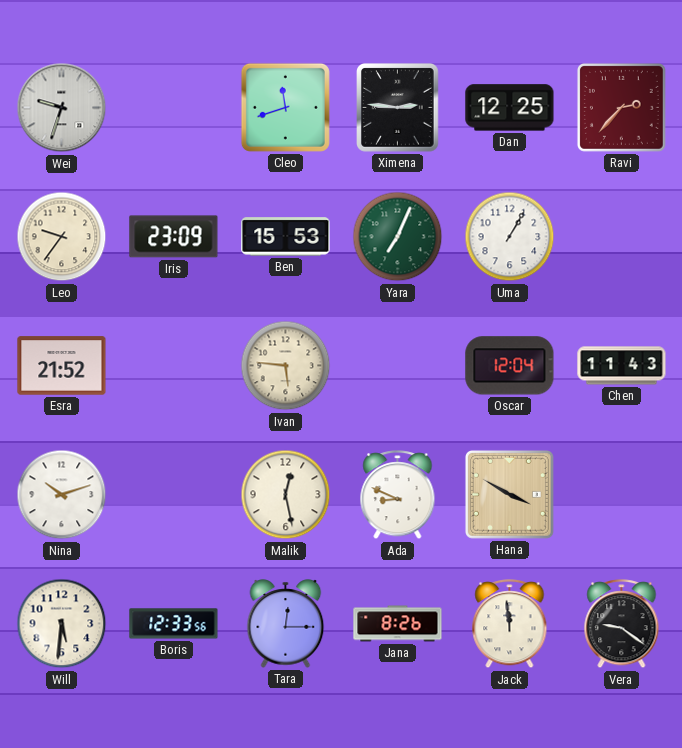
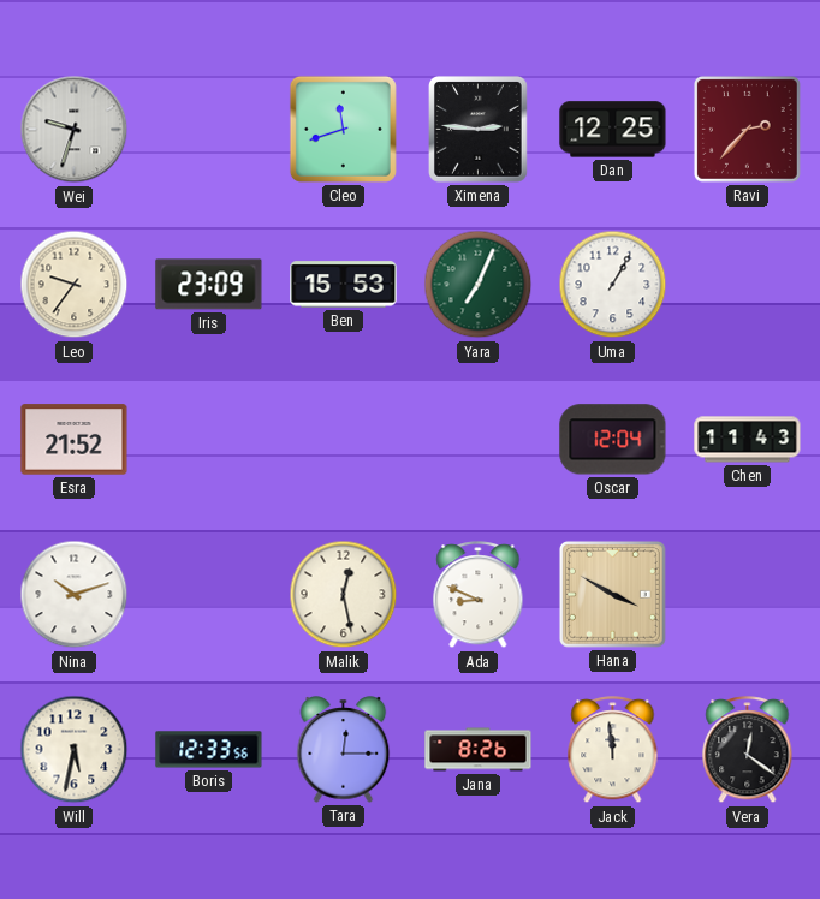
Ivan: 5:46 -> none (286, 366)
Will: 5:31 -> 5:32 (75, 750)
Vera: 9:21 -> 12:21 (748, 750)
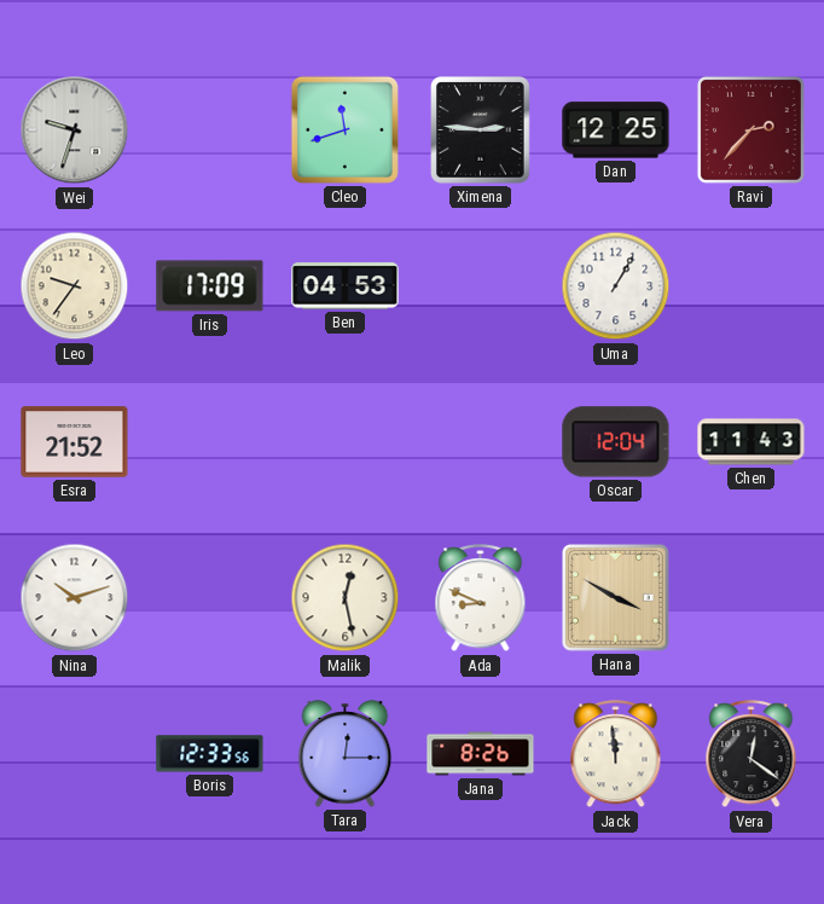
Iris: 23:09 -> 17:09 (210, 286)
Ben: 15:53 -> 04:53 (346, 286)
Yara: 7:04 -> none (479, 285)
Will: 5:32 -> none (75, 750)
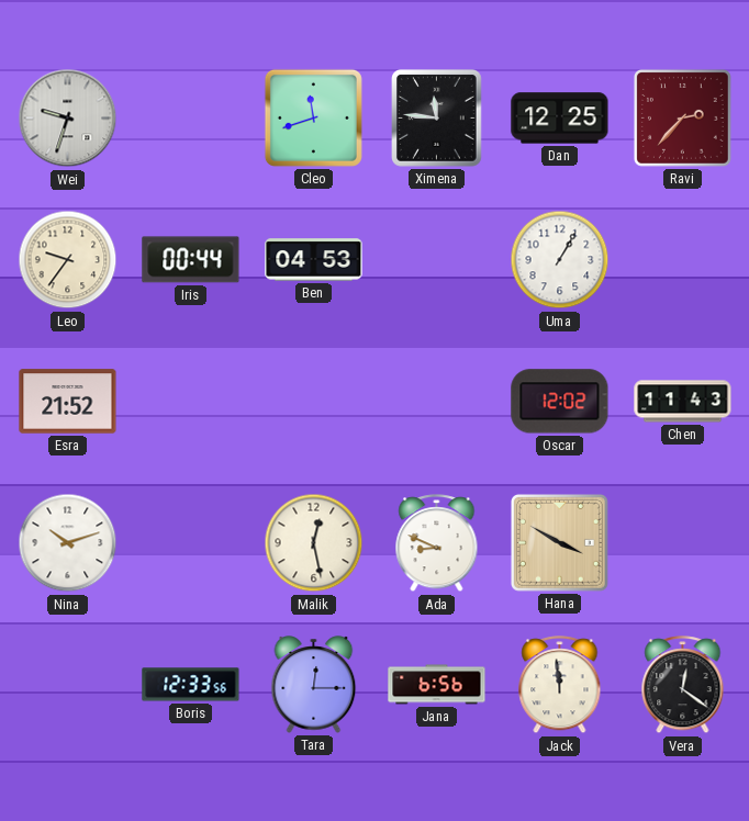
Ximena: 2:46 -> 11:46 (437, 119)
Iris: 17:09 -> 00:44 (191, 260)
Oscar: 12:04 -> 12:02 (560, 402)
Jana: 8:26 -> 6:56 (437, 685)
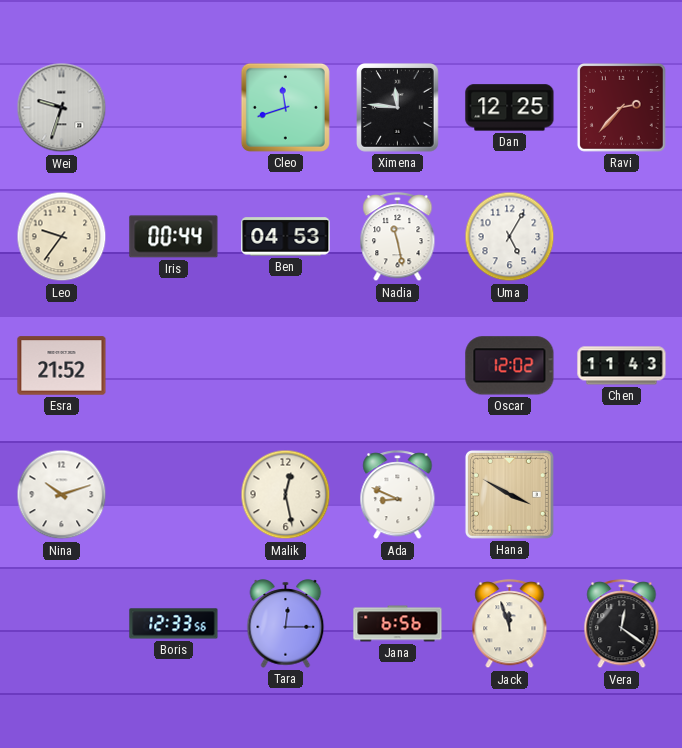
Nadia: none -> 11:28 (398, 237)
Uma: 1:05 -> 5:05 (510, 237)
Jack: 11:59 -> 11:57 (510, 624)
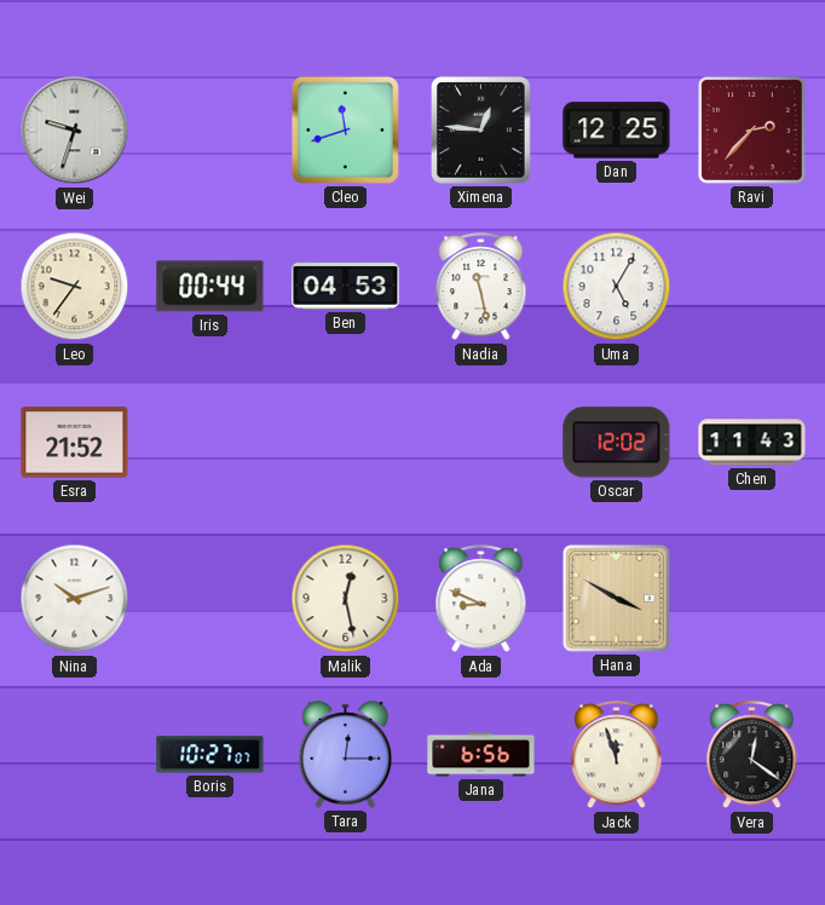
Ximena: 11:46 -> 12:46 (481, 131)
Boris: 12:33 -> 10:27 (210, 755)
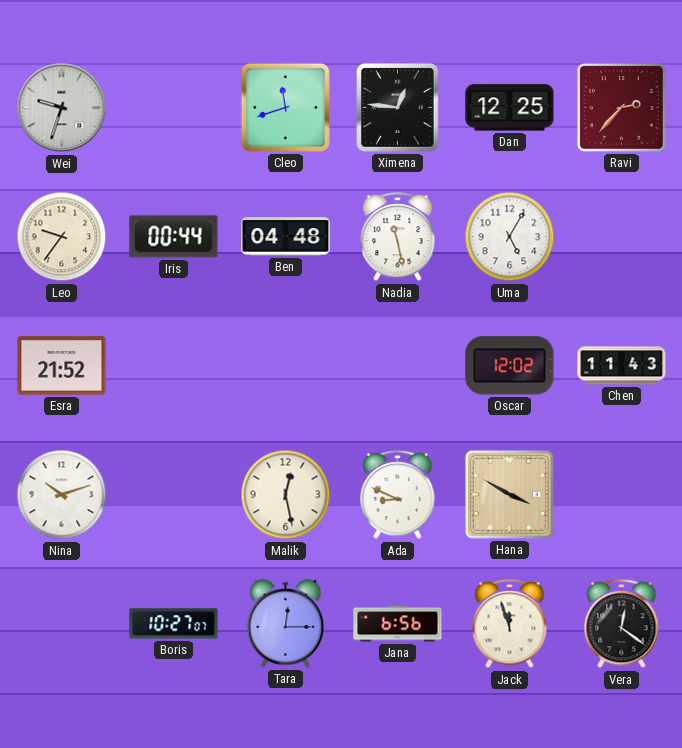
Ben: 04:53 -> 04:48 (286, 237)
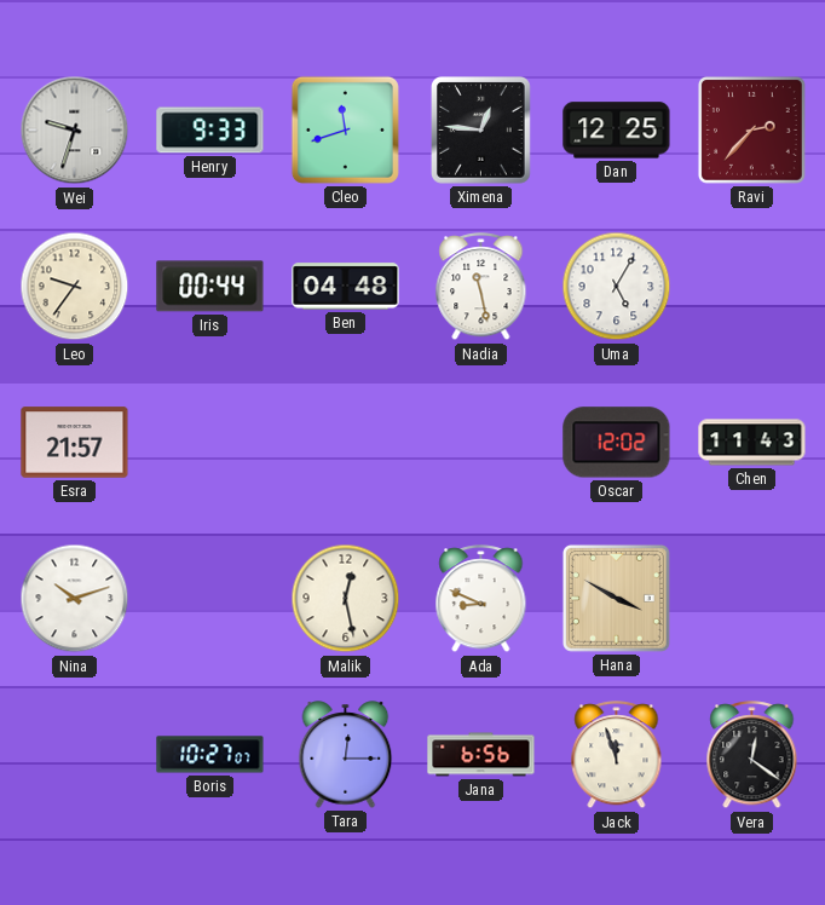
Henry: none -> 9:33 (210, 131)
Esra: 21:52 -> 21:57 (75, 443)
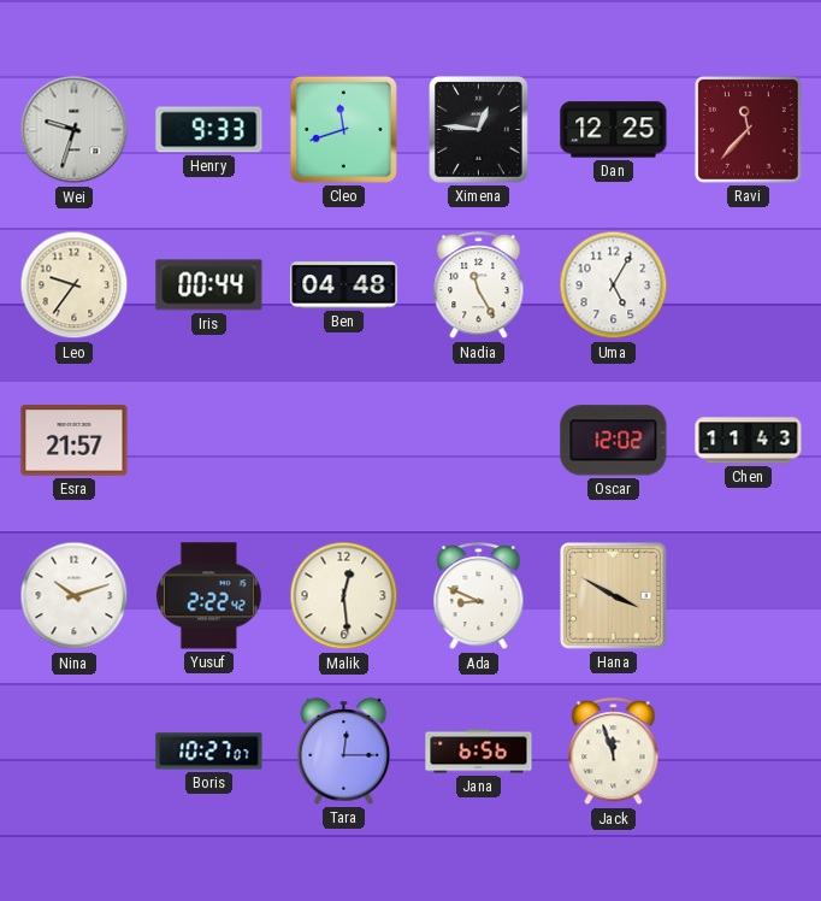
Ravi: 2:37 -> 11:37 (748, 129)
Nadia: 11:28 -> 11:25 (479, 285)
Yusuf: none -> 2:22 (208, 596)
Malik: 12:28 -> 12:29 (344, 596)
Vera: 12:21 -> none (752, 755)
